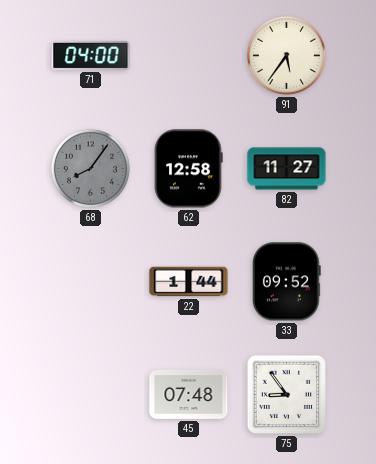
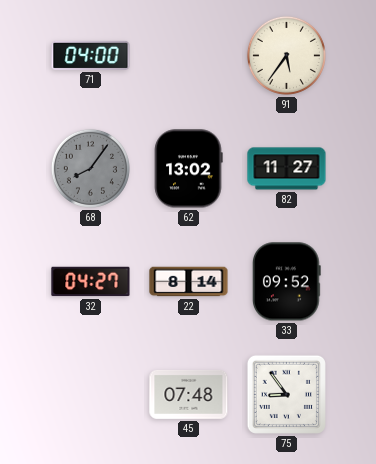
62: 12:58 -> 13:02 (188, 169)
32: none -> 04:27 (91, 282)
22: 1:44 -> 8:14 (189, 282)
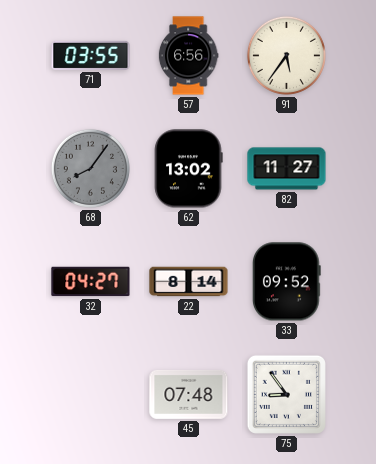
71: 04:00 -> 03:55 (91, 55)
57: none -> 6:56 (188, 56)
